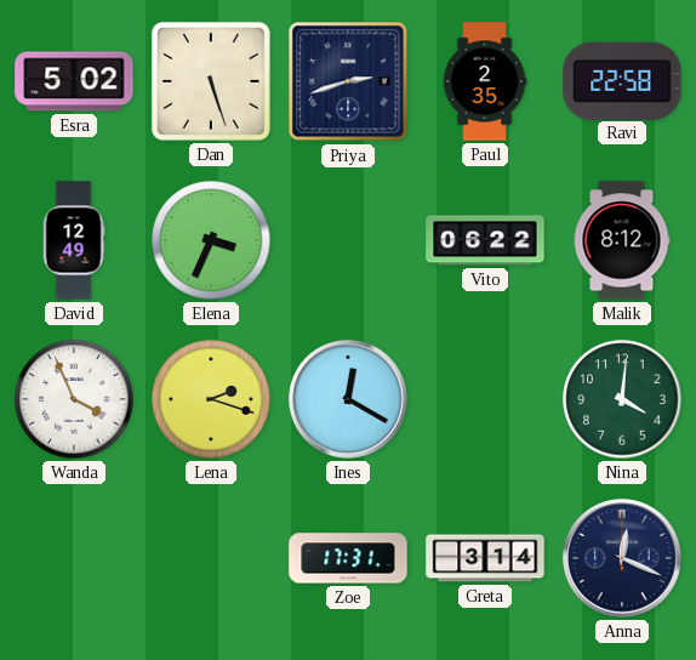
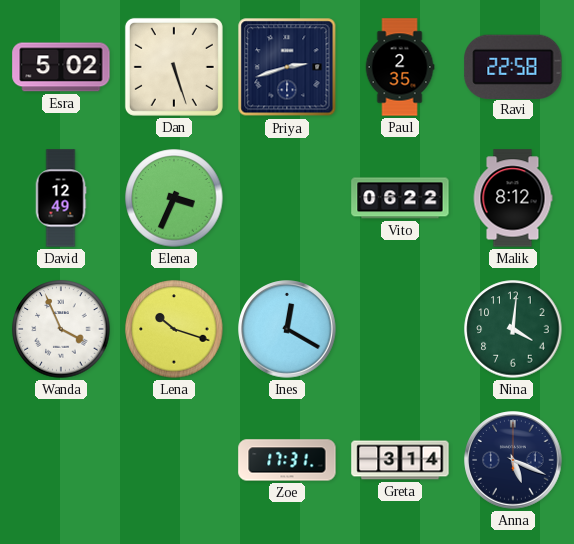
Lena: 2:18 -> 10:18 (174, 329)
Anna: 12:19 -> 5:19 (513, 460)
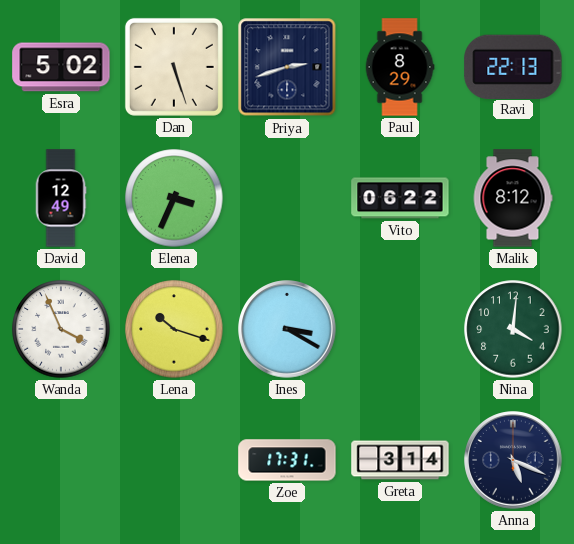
Paul: 2:35 -> 8:29 (400, 67)
Ravi: 22:58 -> 22:13 (513, 66)
Ines: 12:20 -> 3:20 (287, 329)
